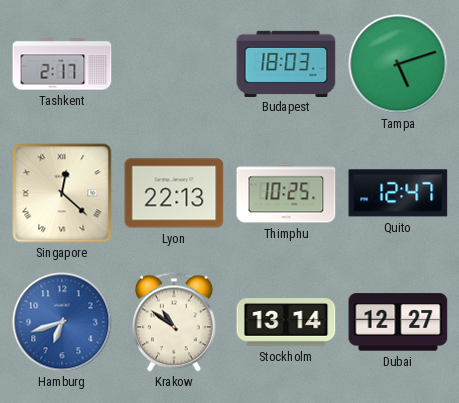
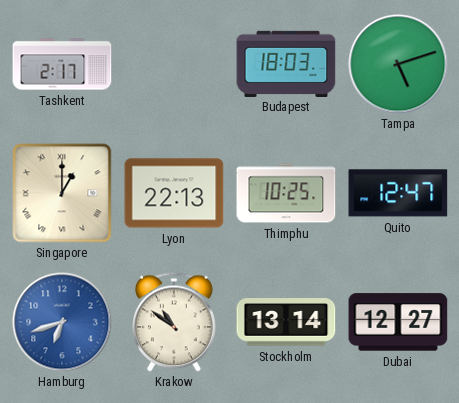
Singapore: 12:22 -> 1:00 (62, 193)
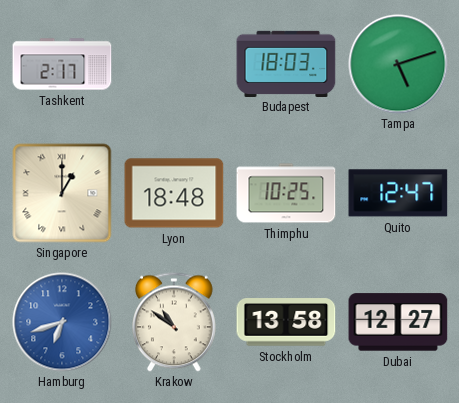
Lyon: 22:13 -> 18:48 (174, 193)
Stockholm: 13:14 -> 13:58 (286, 322)
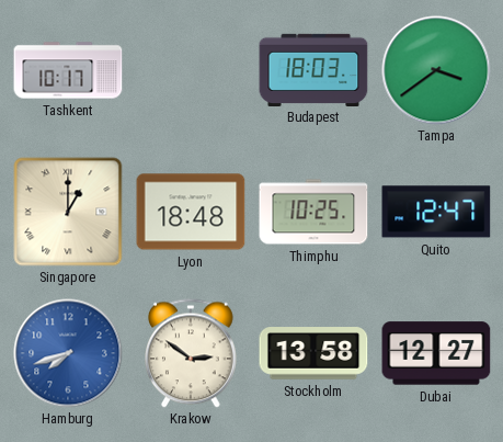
Tashkent: 2:17 -> 10:17 (68, 70)
Tampa: 5:12 -> 3:39 (436, 70)
Hamburg: 6:42 -> 7:42 (68, 353)
Krakow: 10:51 -> 2:51 (192, 353)
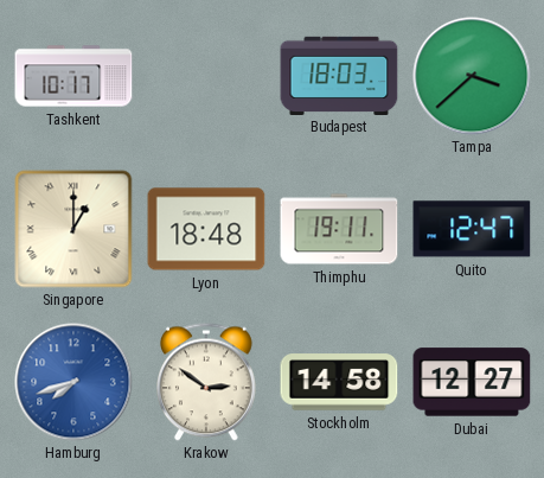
Tampa: 3:39 -> 3:38 (472, 76)
Thimphu: 10:25 -> 19:11 (339, 229)
Stockholm: 13:58 -> 14:58 (339, 382)
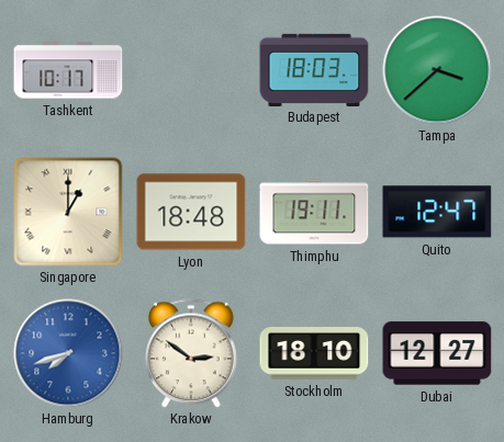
Stockholm: 14:58 -> 18:10 (314, 353)
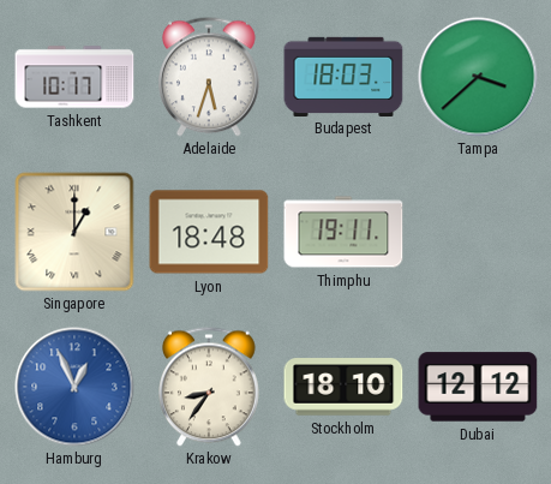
Adelaide: none -> 5:33 (210, 77)
Quito: 12:47 -> none (437, 212)
Hamburg: 7:42 -> 12:56 (74, 387)
Krakow: 2:51 -> 8:36 (210, 387)
Dubai: 12:27 -> 12:12 (478, 387)
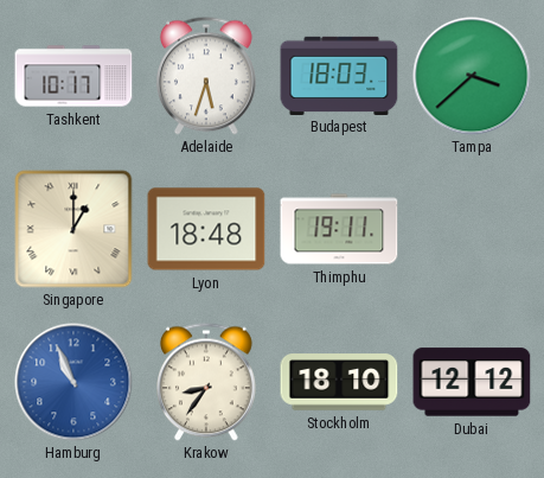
Hamburg: 12:56 -> 10:56 (73, 382)
